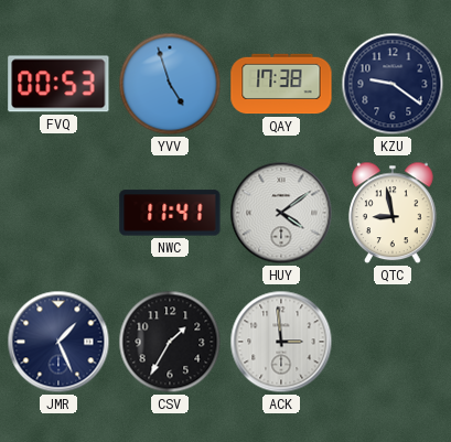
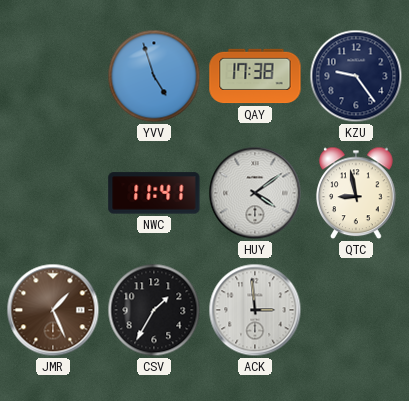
FVQ: 00:53 -> none (58, 84)
KZU: 9:21 -> 9:24 (356, 76)
JMR dial: navy -> brown (53, 310)
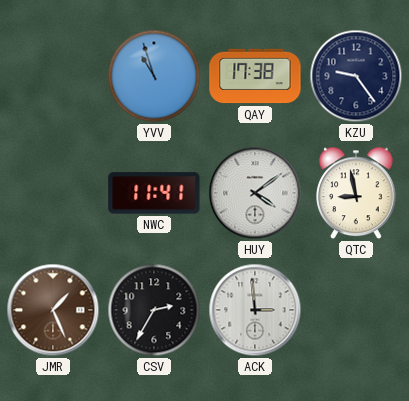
YVV: 4:57 -> 10:57 (154, 76)
CSV: 1:35 -> 2:35 (154, 310)
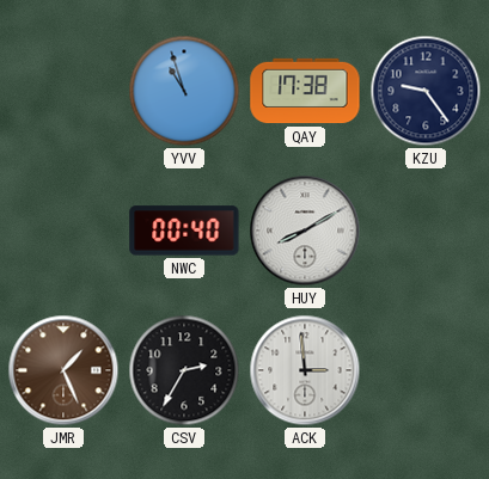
NWC: 11:41 -> 00:40 (184, 231)
HUY: 4:09 -> 8:10 (305, 231)
QTC: 8:58 -> none (357, 193)
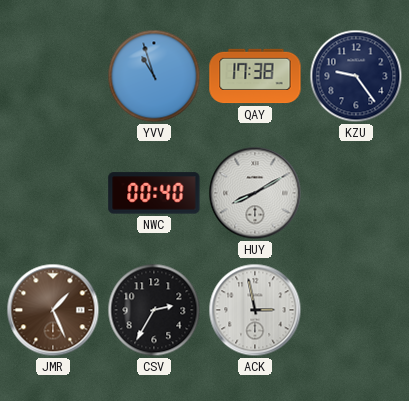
ACK: 2:59 -> 2:58 (255, 310)
